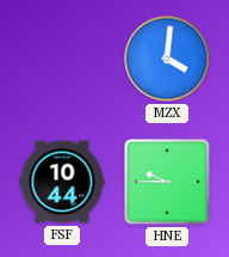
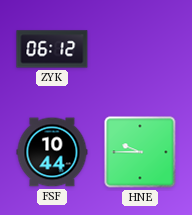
ZYK: none -> 06:12 (52, 49)
MZX: 4:01 -> none (167, 59)
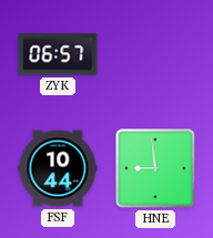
ZYK: 06:12 -> 06:57 (58, 54)
HNE: 9:45 -> 8:59 (155, 168)
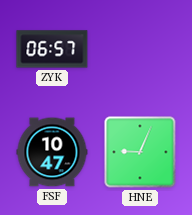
FSF: 10:44 -> 10:47 (52, 152)
HNE: 8:59 -> 9:04 (140, 152)
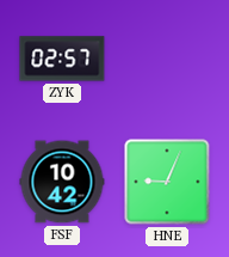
ZYK: 06:57 -> 02:57 (62, 59)
FSF: 10:47 -> 10:42 (62, 182)
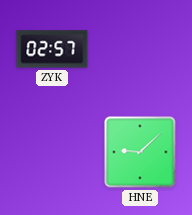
FSF: 10:42 -> none (62, 182)
HNE: 9:04 -> 9:08 (140, 152)
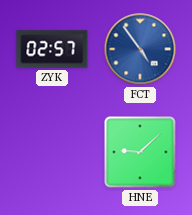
FCT: none -> 4:54 (140, 49)
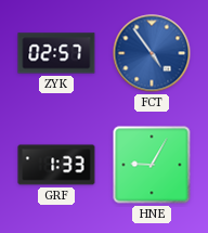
GRF: none -> 1:33 (56, 165)
HNE: 9:08 -> 9:05 (152, 165)
